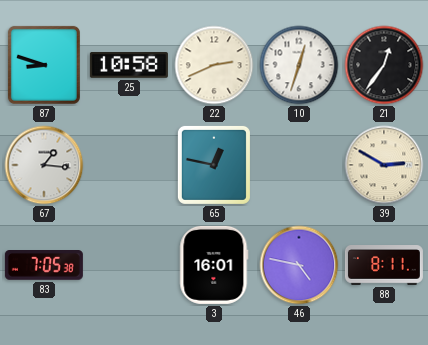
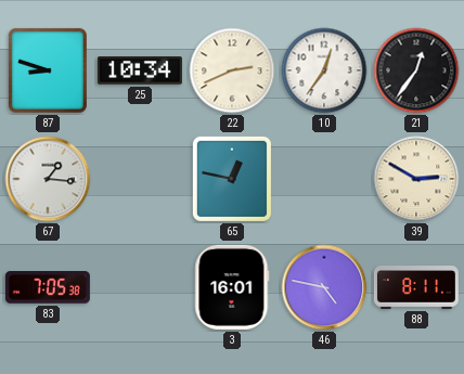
25: 10:58 -> 10:34 (140, 70)
10: 12:33 -> 12:36 (324, 70)
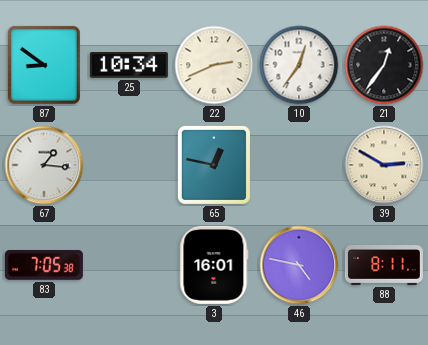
87: 8:48 -> 8:51 (44, 65)
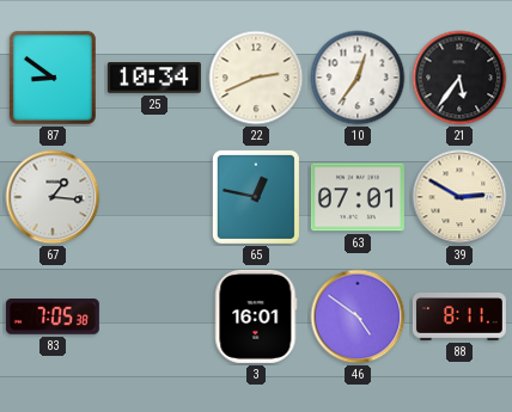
21: 12:36 -> 5:36 (459, 78)
63: none -> 07:01 (358, 197)
46: 4:47 -> 4:51 (358, 316)
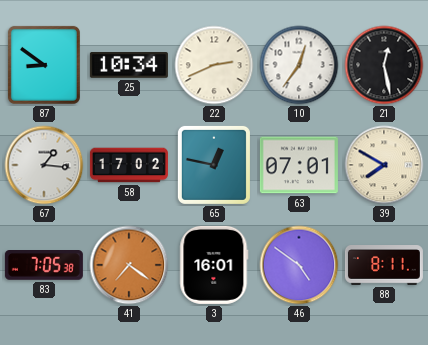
21: 5:36 -> 12:28 (384, 65)
58: none -> 17:02 (129, 165)
39: 2:50 -> 7:50 (384, 165)
41: none -> 7:21 (129, 265)
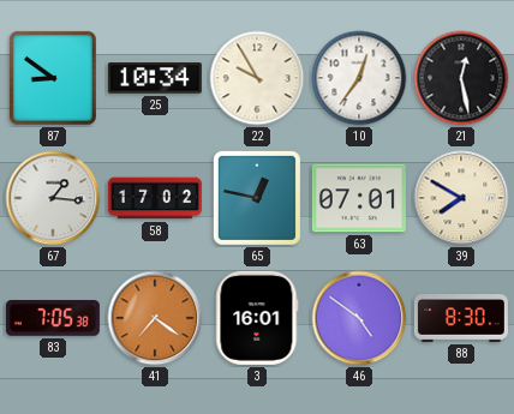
22: 2:41 -> 9:55 (257, 78)
88: 8:11 -> 8:30 (461, 319)
